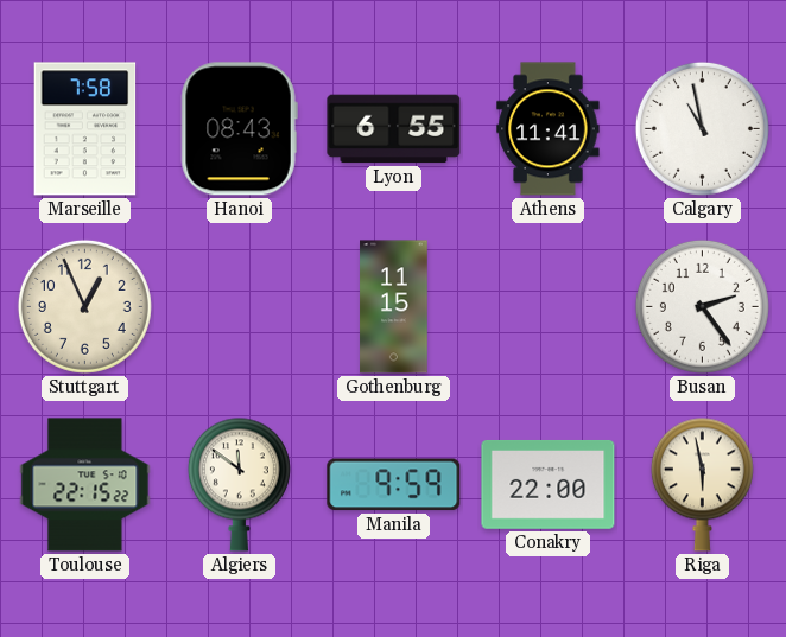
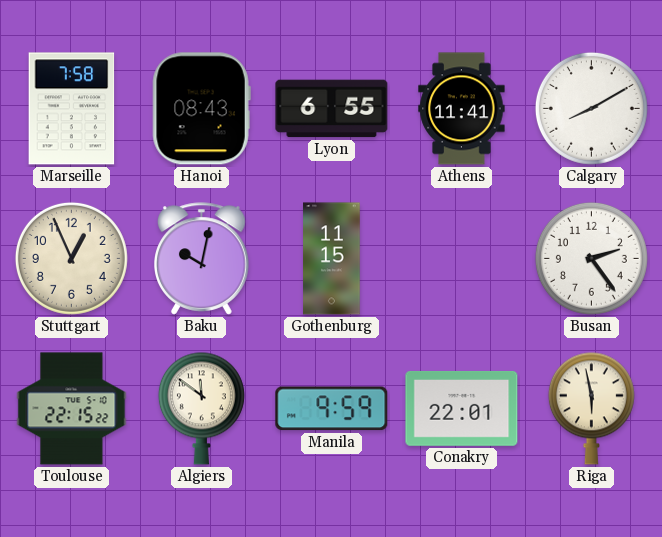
Calgary: 10:58 -> 8:10 (591, 108)
Baku: none -> 10:02 (202, 259)
Conakry: 22:00 -> 22:01 (462, 409)
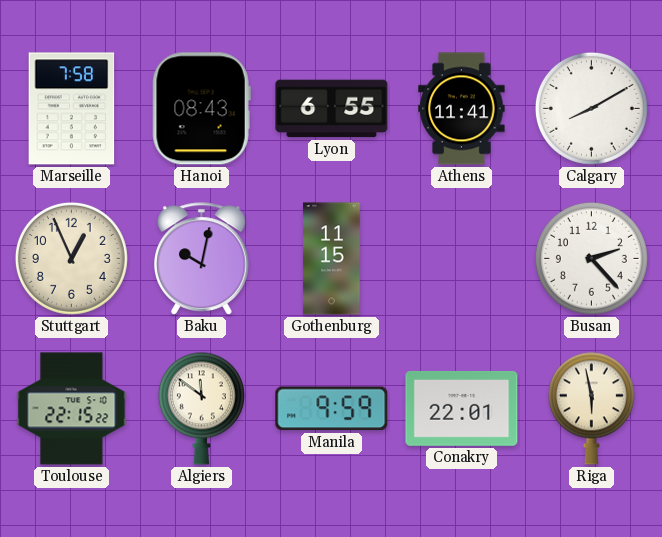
Busan: 2:24 -> 2:23 (591, 258)
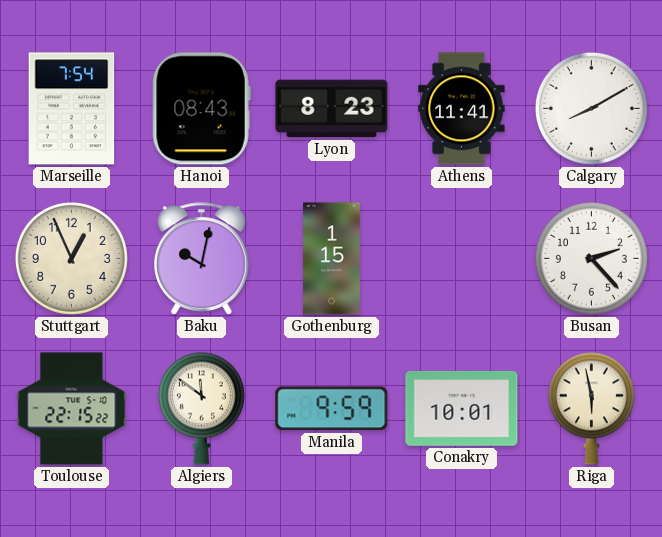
Marseille: 7:58 -> 7:54 (72, 109)
Lyon: 6:55 -> 8:23 (332, 109)
Gothenburg: 11:15 -> 1:15 (332, 259)
Conakry: 22:01 -> 10:01 (462, 409)
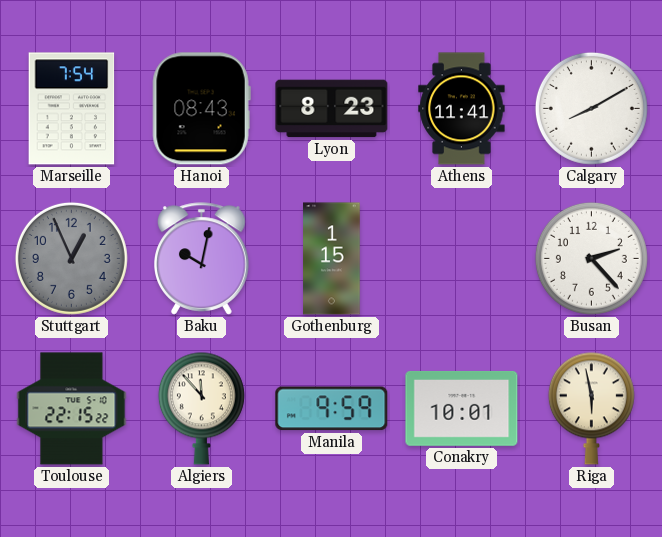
Stuttgart dial: cream -> grey (71, 258)
Algiers: 11:51 -> 11:53 (201, 408)
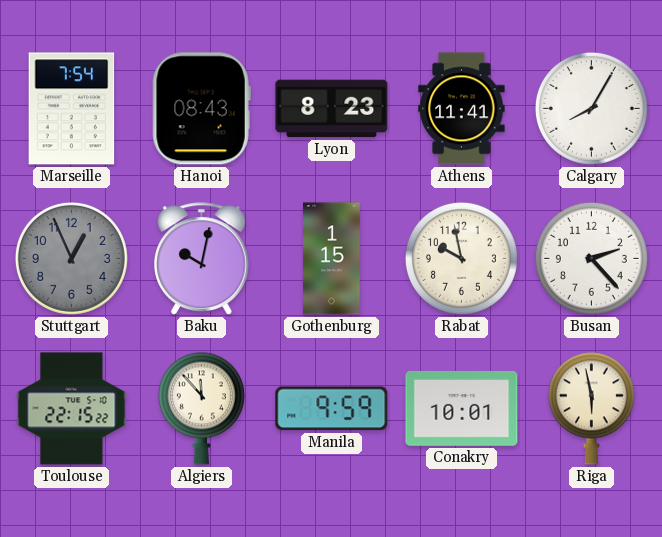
Calgary: 8:10 -> 8:05 (591, 108)
Rabat: none -> 9:58 (461, 258)
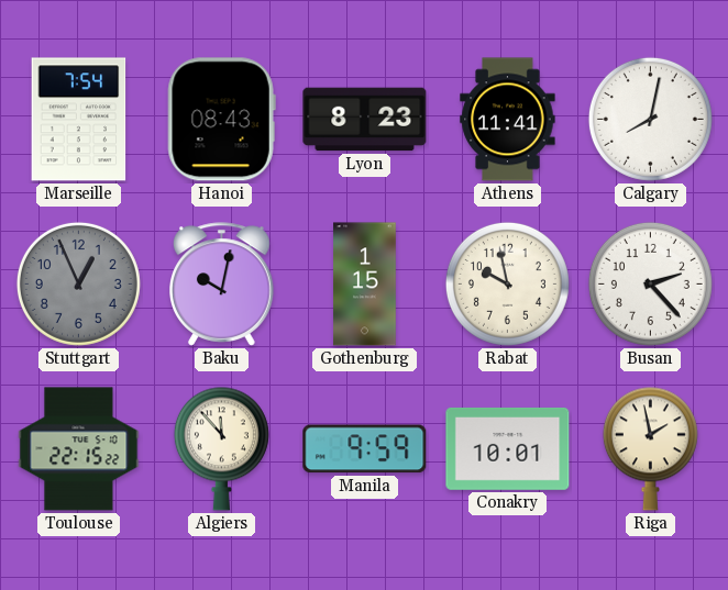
Calgary: 8:05 -> 8:02 (650, 119)
Riga: 5:58 -> 1:58 (650, 448)
